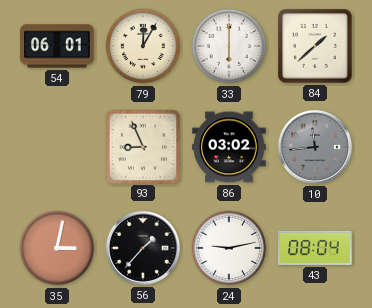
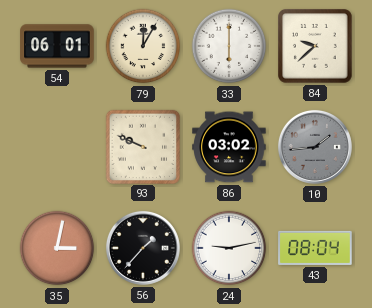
84: 1:38 -> 9:38 (316, 47)
93: 8:56 -> 9:49 (142, 146)
10: 11:44 -> 1:44 (315, 147)
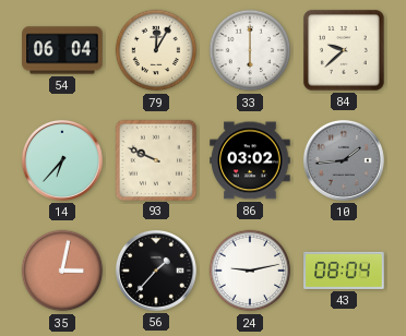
54: 06:01 -> 06:04 (62, 50)
14: none -> 6:37 (62, 160)
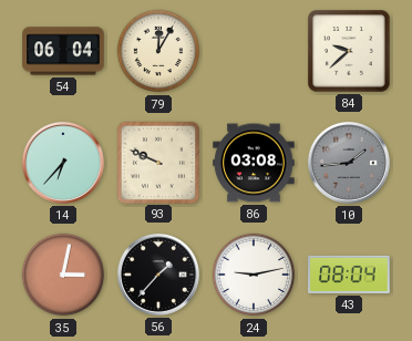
33: 6:00 -> none (250, 50)
86: 03:02 -> 03:08 (254, 163)
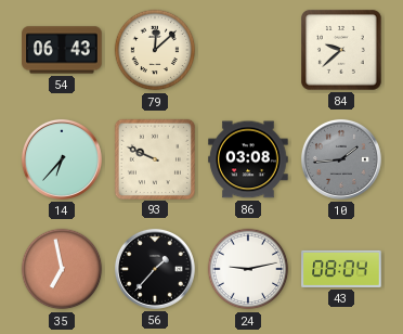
54: 06:04 -> 06:43 (62, 50)
79: 12:05 -> 12:08 (155, 50)
35: 3:02 -> 6:58 (62, 269)
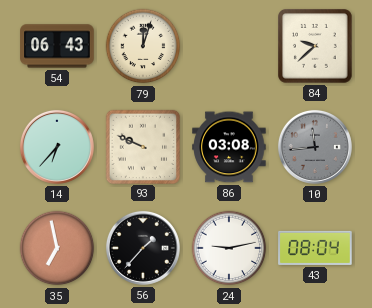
79: 12:08 -> 12:03 (143, 46)
10: 1:44 -> 11:44 (315, 147)
